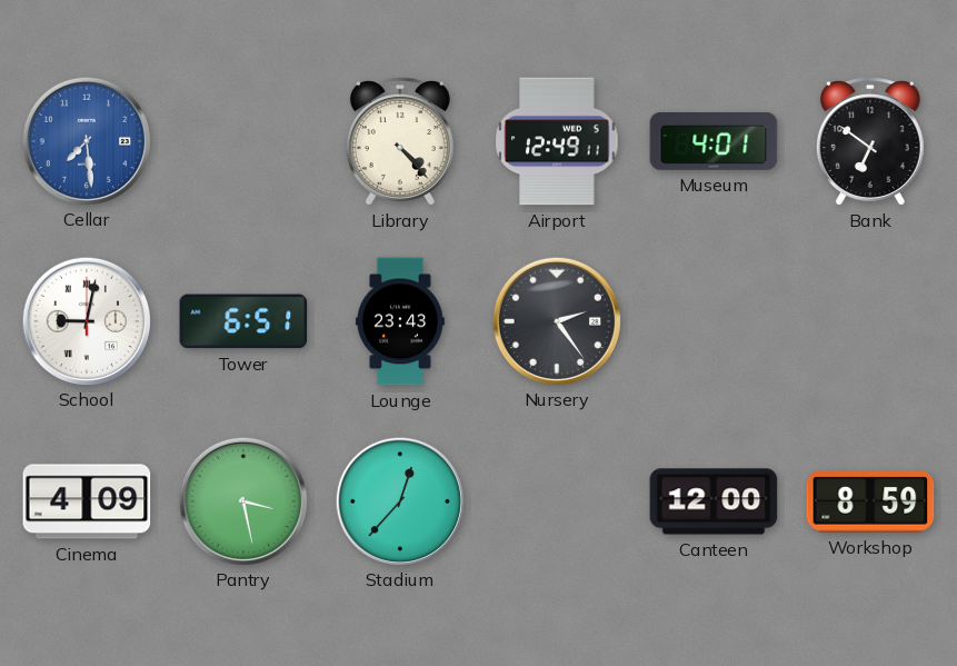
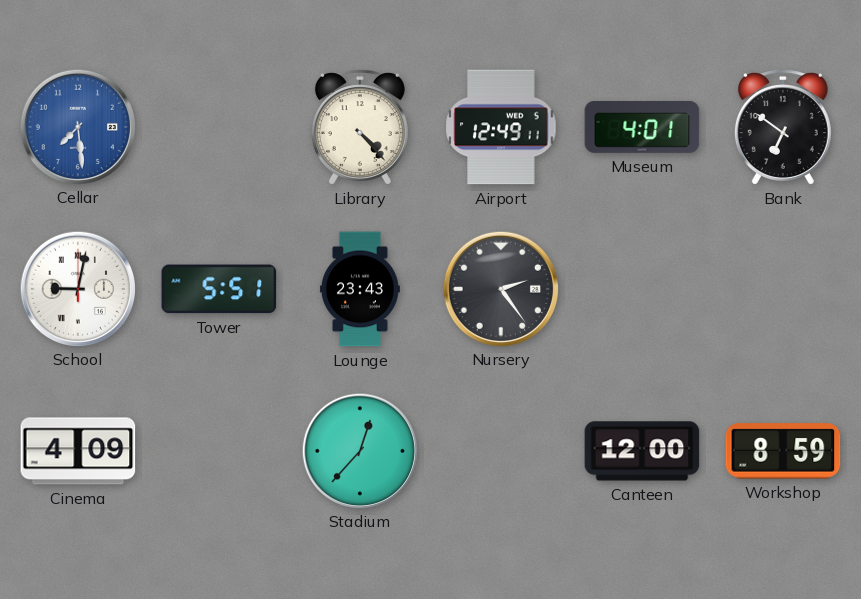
Tower: 6:51 -> 5:51 (219, 289)
Pantry: 3:28 -> none (242, 500)
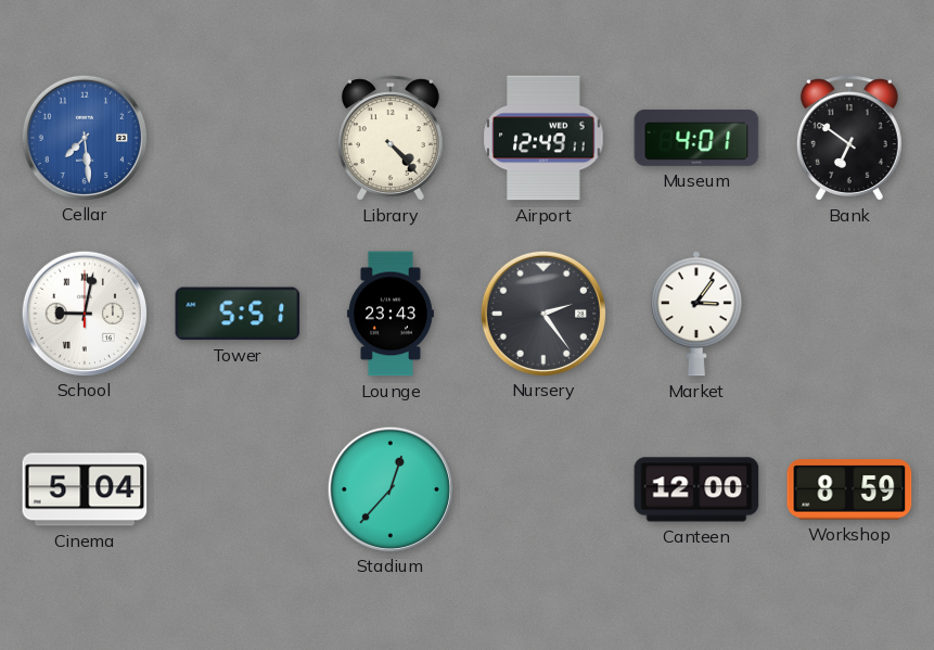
Market: none -> 3:06 (696, 314)
Cinema: 4:09 -> 5:04 (85, 489)
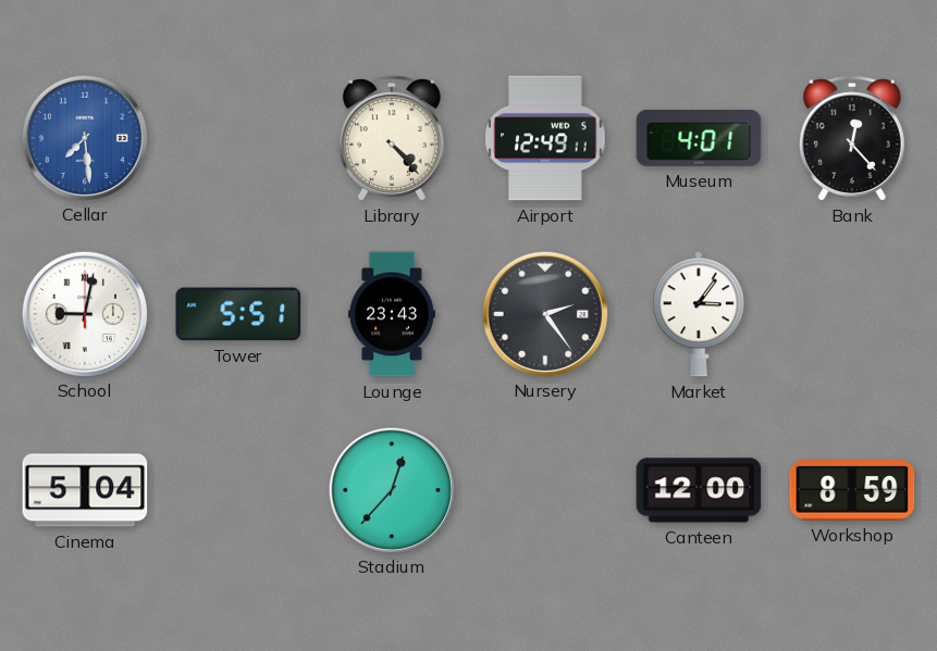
Bank: 6:51 -> 12:23 (852, 138)
